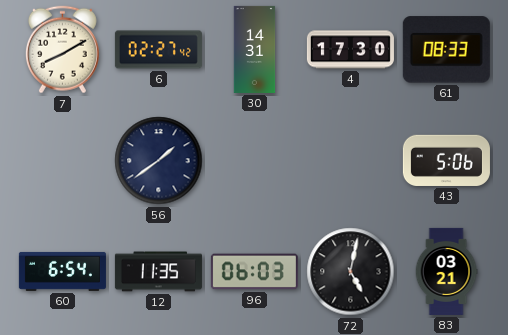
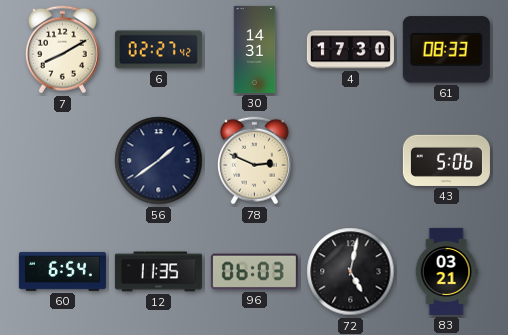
78: none -> 2:49 (254, 161)
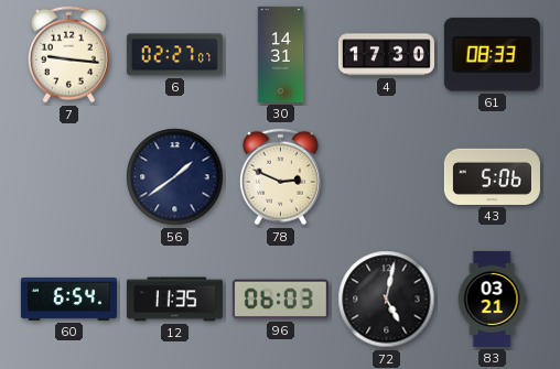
7: 8:10 -> 9:16 (68, 55)
6: 02:27:42 -> 02:27:07 (174, 55)
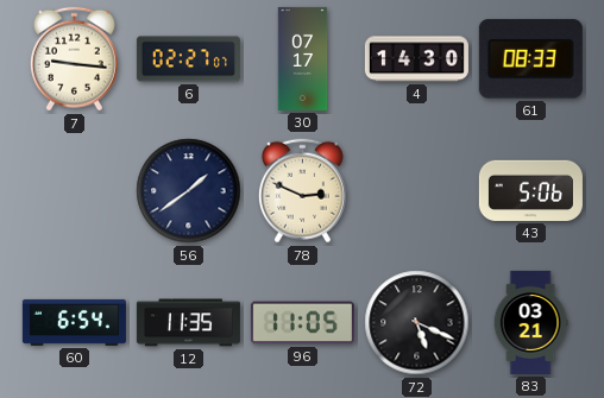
30: 14:31 -> 07:17 (303, 58)
4: 17:30 -> 14:30 (416, 59)
96: 06:03 -> 11:05 (302, 323)
72: 5:02 -> 5:19 (417, 323)
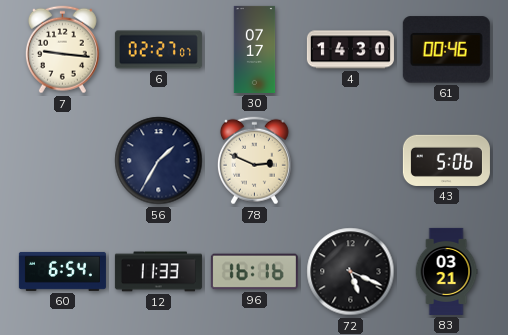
61: 08:33 -> 00:46 (446, 50)
56: 1:39 -> 1:35 (159, 161)
12: 11:35 -> 11:33 (158, 272)
96: 11:05 -> 16:16 (254, 272)
